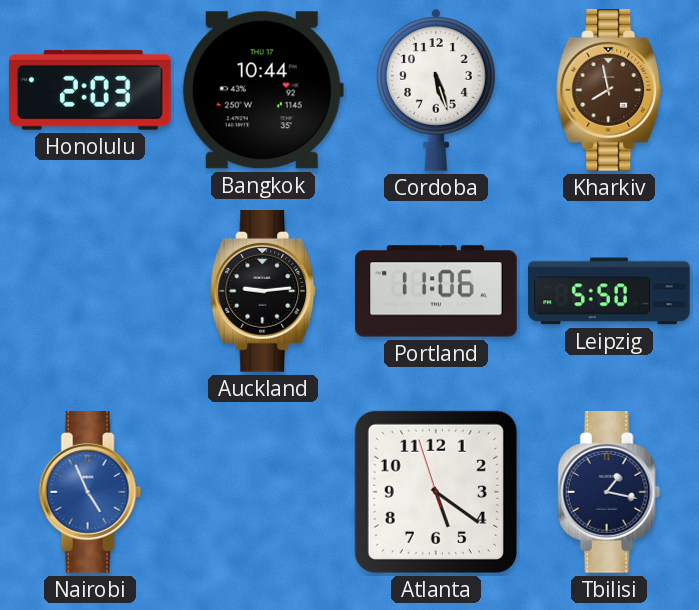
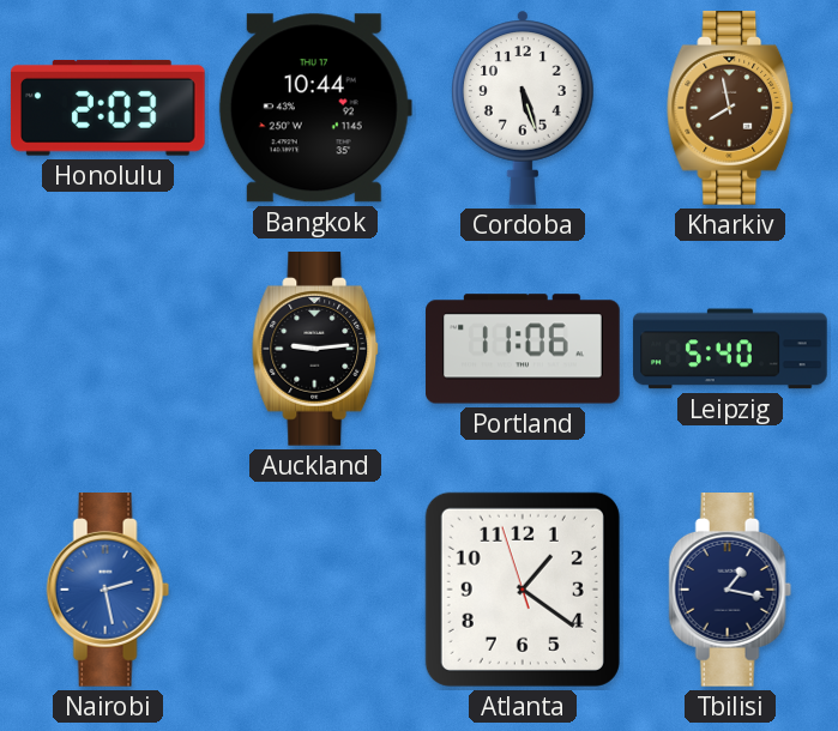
Leipzig: 5:50 -> 5:40 (730, 349)
Nairobi: 4:56 -> 2:28 (108, 591)
Atlanta: 5:20 -> 1:20 (523, 590)
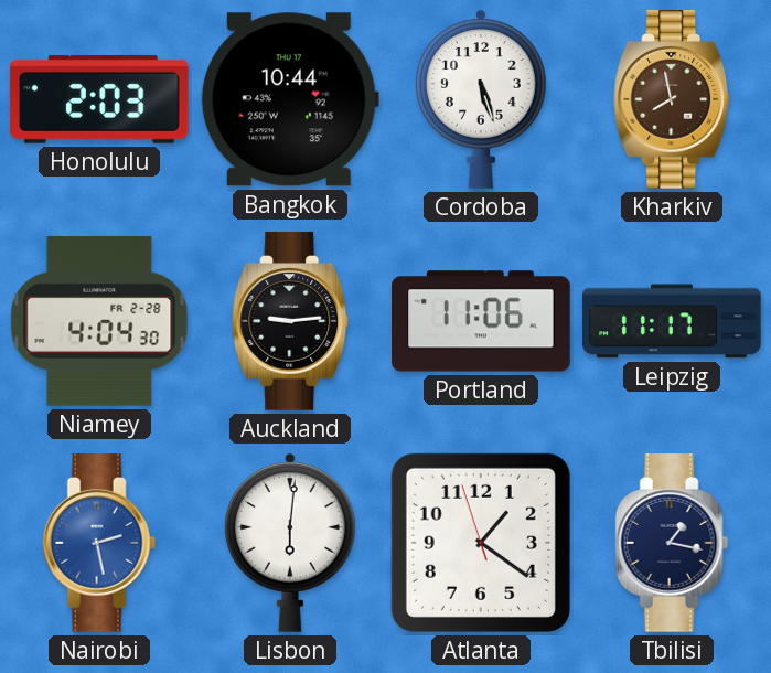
Niamey: none -> 4:04 (99, 321)
Leipzig: 5:40 -> 11:17 (672, 321)
Lisbon: none -> 6:01 (291, 543)
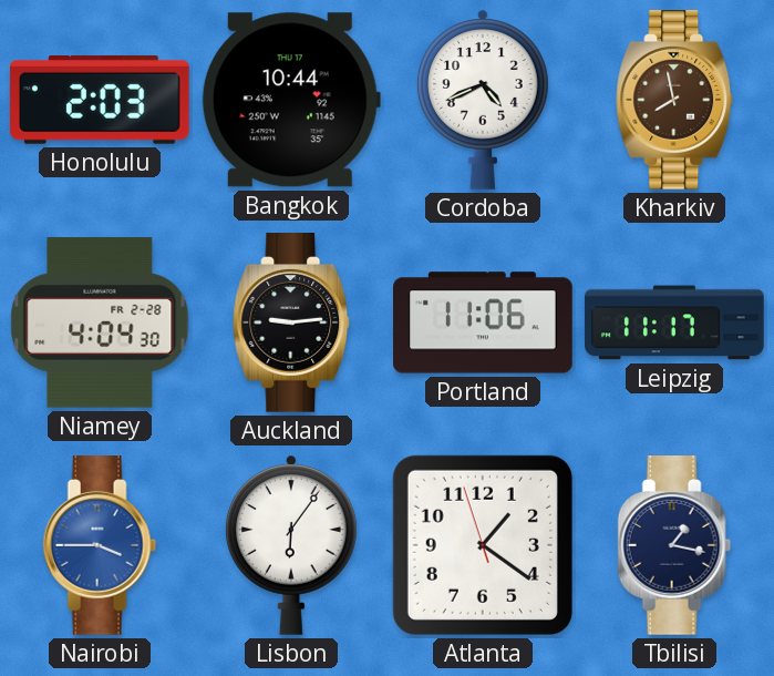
Cordoba: 5:27 -> 4:41 (484, 100)
Nairobi: 2:28 -> 3:45 (100, 546)
Lisbon: 6:01 -> 6:06 (292, 545)
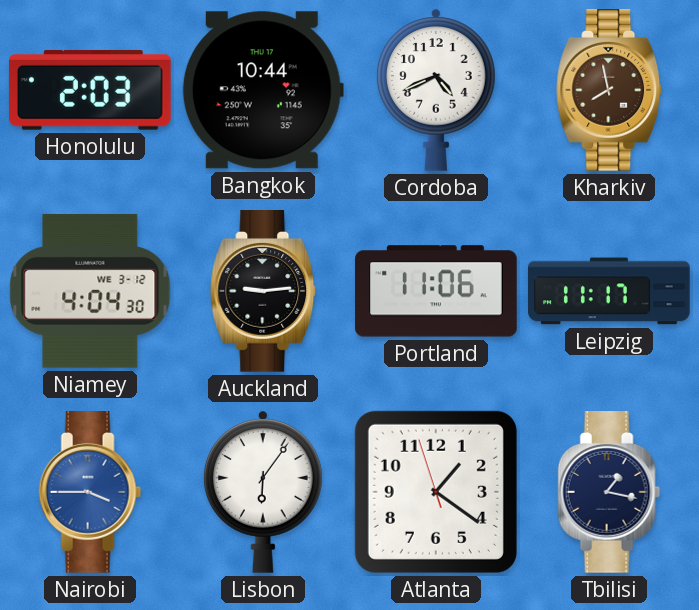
Niamey date: FR 2-28 -> WE 3-12 (90, 291)
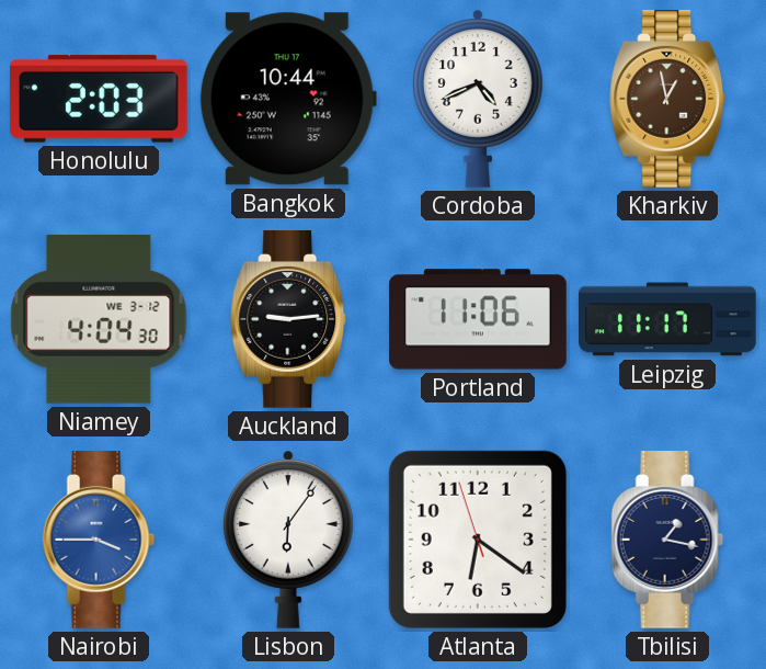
Kharkiv: 7:58 -> 12:58 (668, 100)
Atlanta: 1:20 -> 6:20 (478, 540)
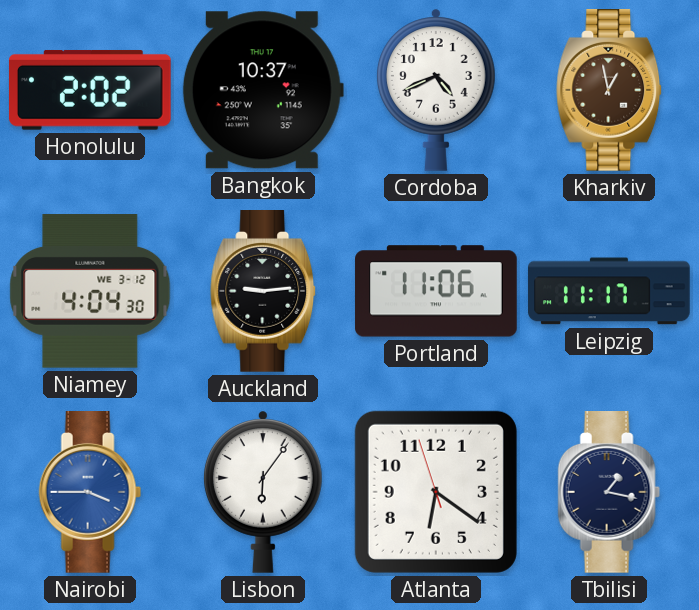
Honolulu: 2:03 -> 2:02 (90, 90)
Bangkok: 10:44 -> 10:37 (263, 90)
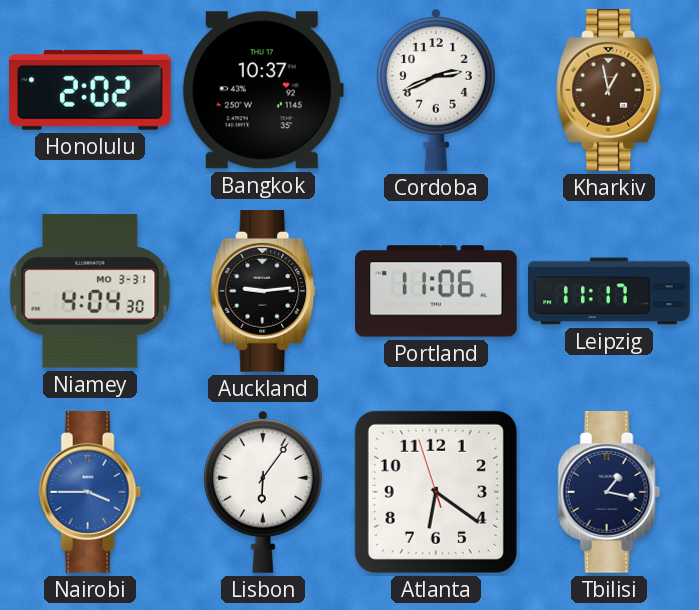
Cordoba: 4:41 -> 2:41 (437, 90)
Niamey date: WE 3-12 -> MO 3-31 (90, 291)
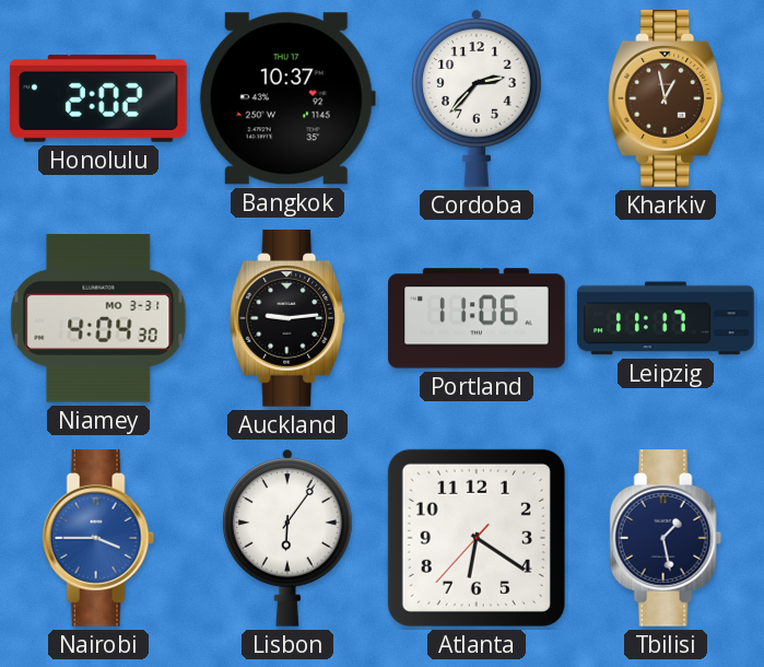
Cordoba: 2:41 -> 2:37 (478, 98)
Atlanta: 6:20:57 -> 6:20:37 (477, 538)
Tbilisi: 1:17 -> 1:28 (666, 539)
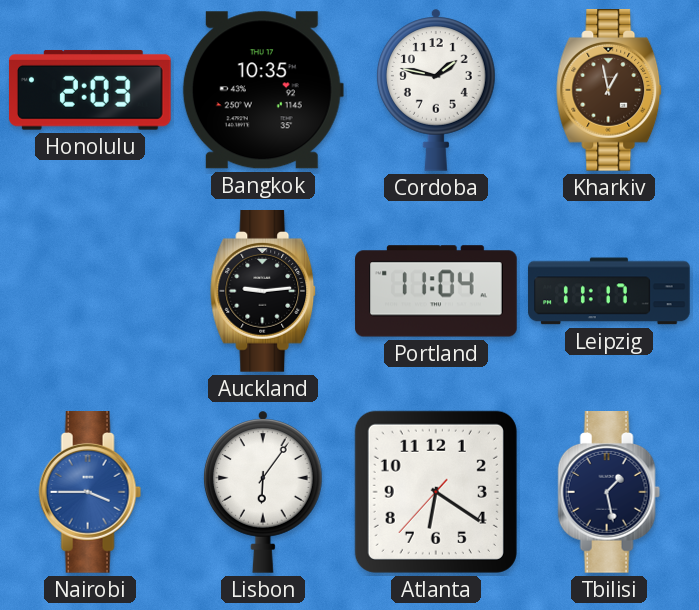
Honolulu: 2:02 -> 2:03 (90, 90)
Bangkok: 10:37 -> 10:35 (263, 90)
Cordoba: 2:37 -> 1:47 (437, 90)
Niamey: 4:04 -> none (98, 318)
Portland: 11:06 -> 11:04 (436, 291)
